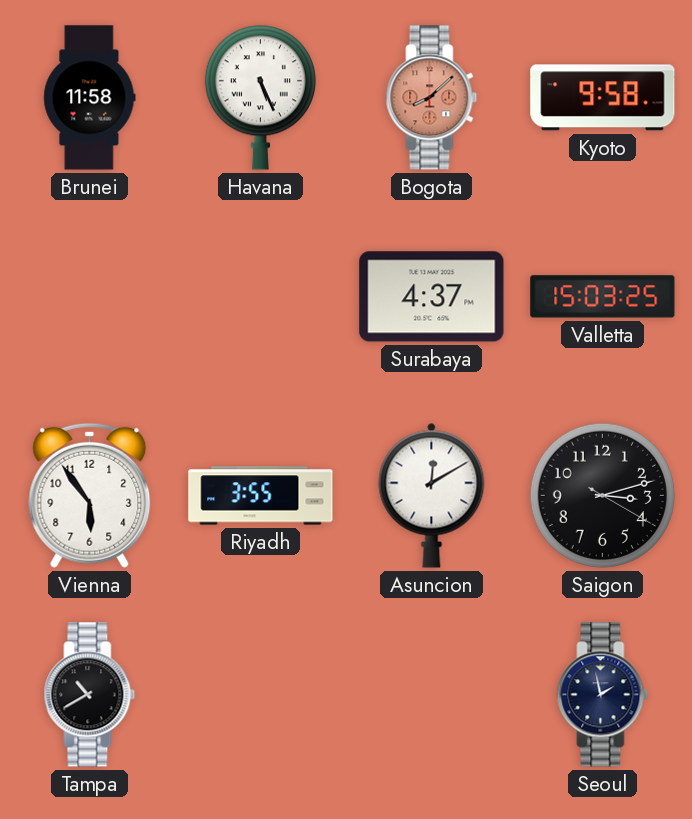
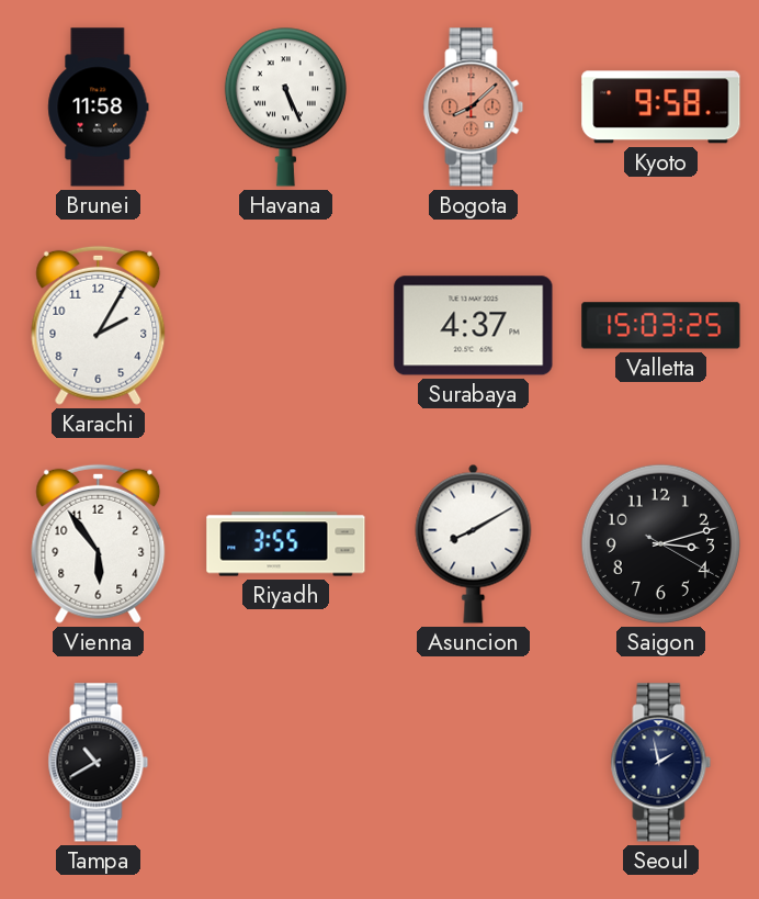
Karachi: none -> 2:05 (99, 325)
Asuncion: 12:10 -> 8:10 (474, 543)
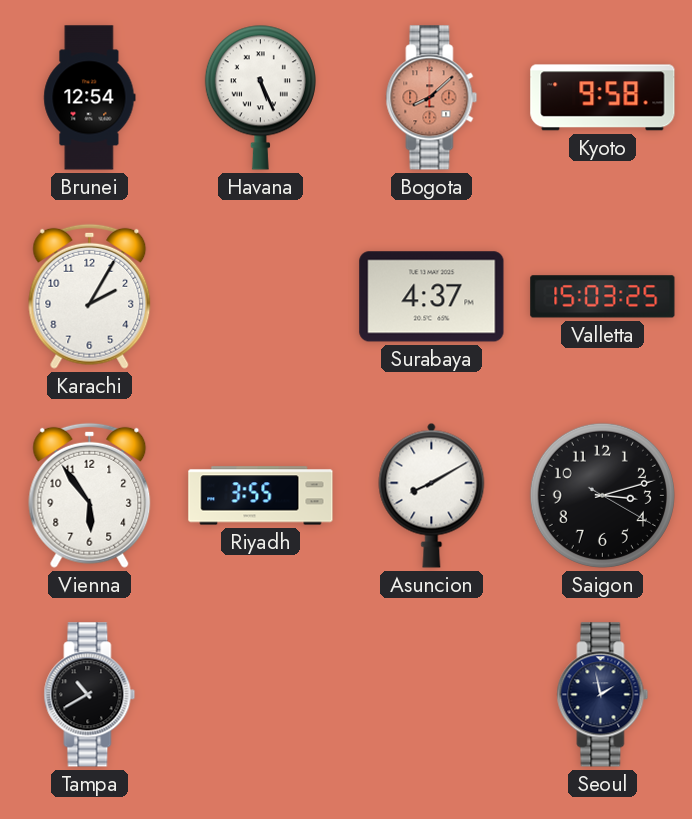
Brunei: 11:58 -> 12:54 (90, 98)
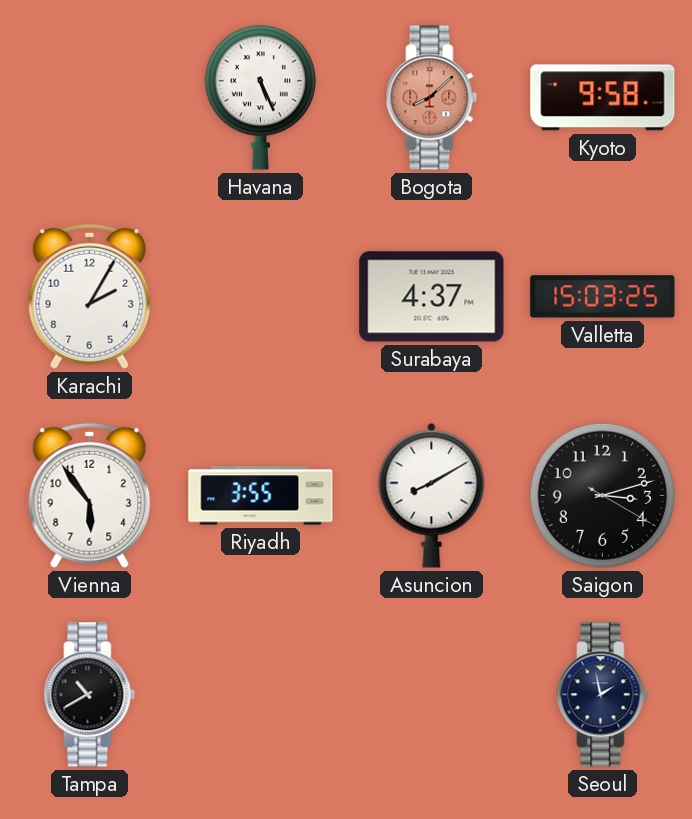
Brunei: 12:54 -> none (90, 98)
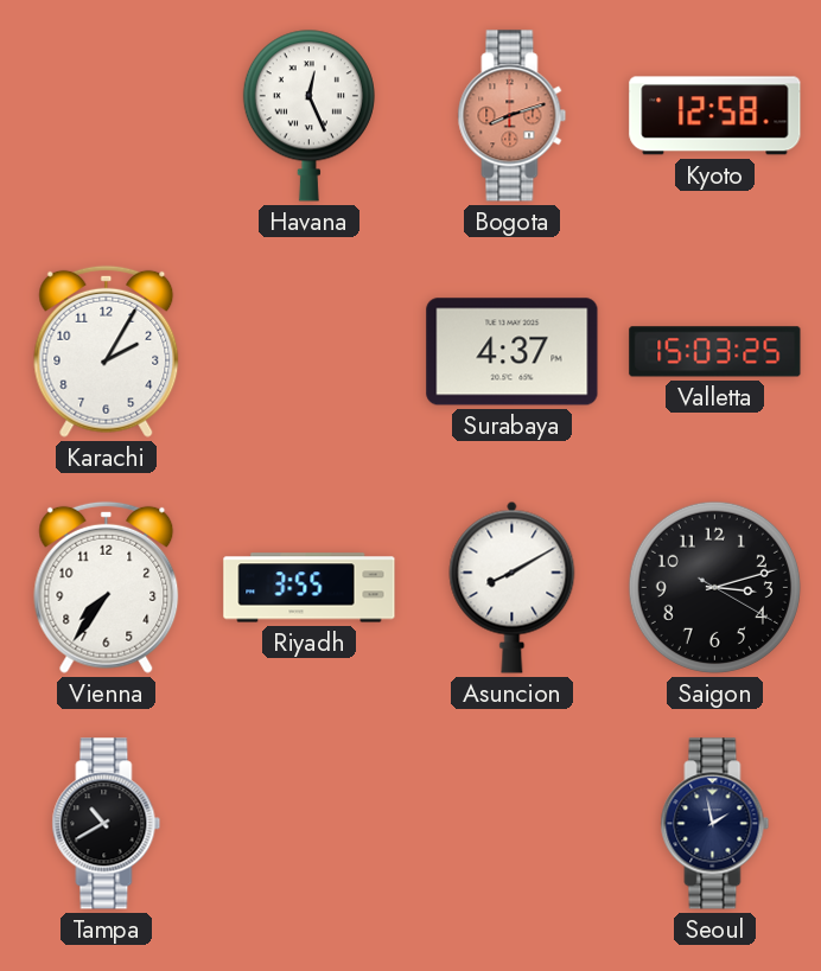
Havana: 5:26 -> 12:26 (308, 115)
Bogota: 8:08 -> 8:12 (513, 116)
Kyoto: 9:58 -> 12:58 (715, 116)
Vienna: 5:54 -> 7:36 (107, 587)
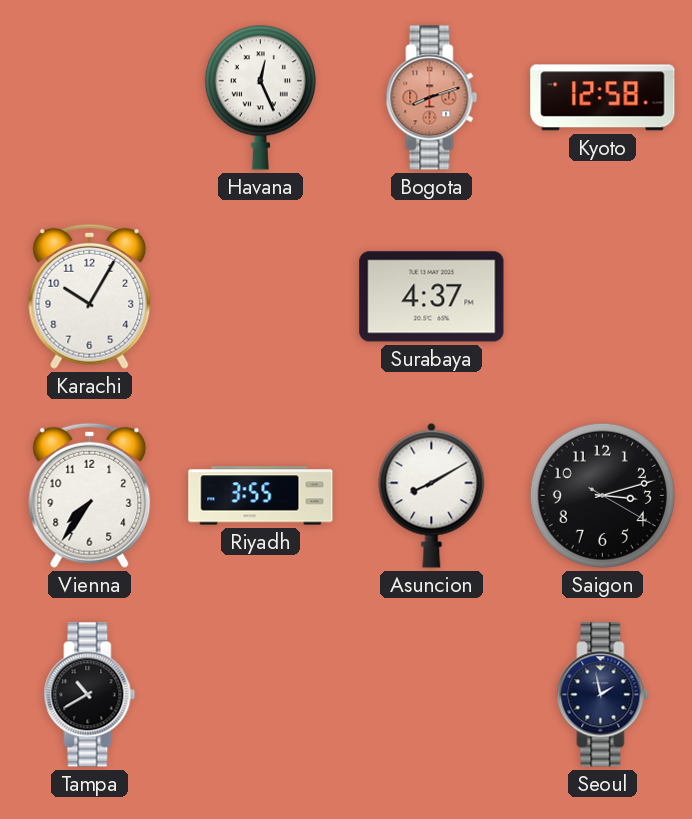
Karachi: 2:05 -> 10:05 (90, 296)
Valletta: 15:03 -> none (715, 352)
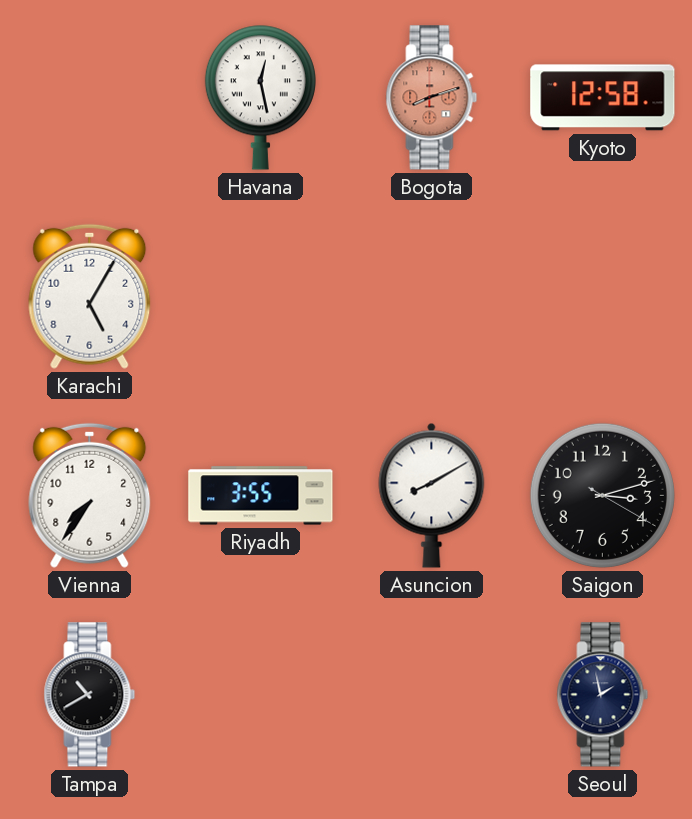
Havana: 12:26 -> 12:28 (260, 97)
Karachi: 10:05 -> 5:05 (90, 296)
Surabaya: 4:37 -> none (432, 297)
